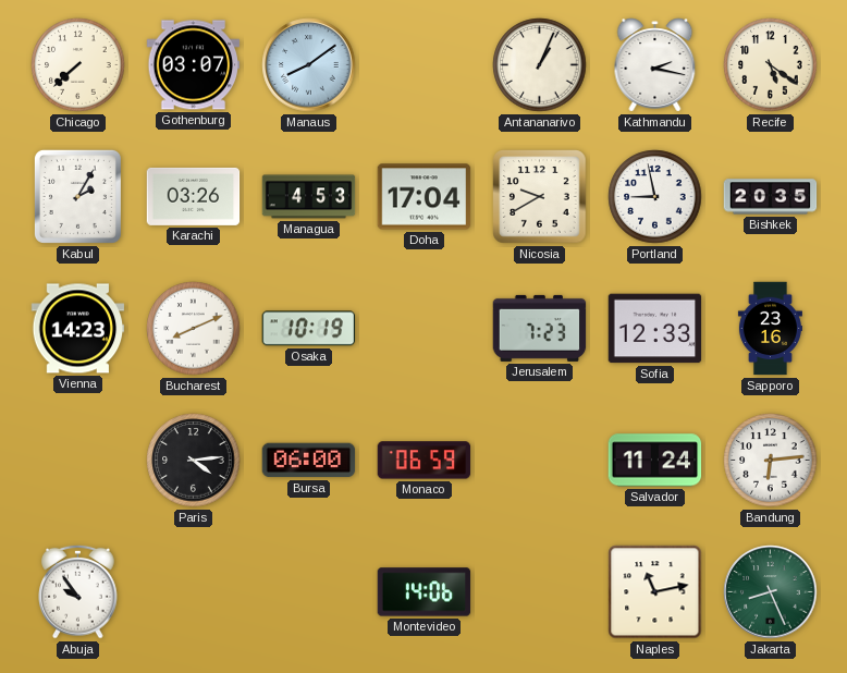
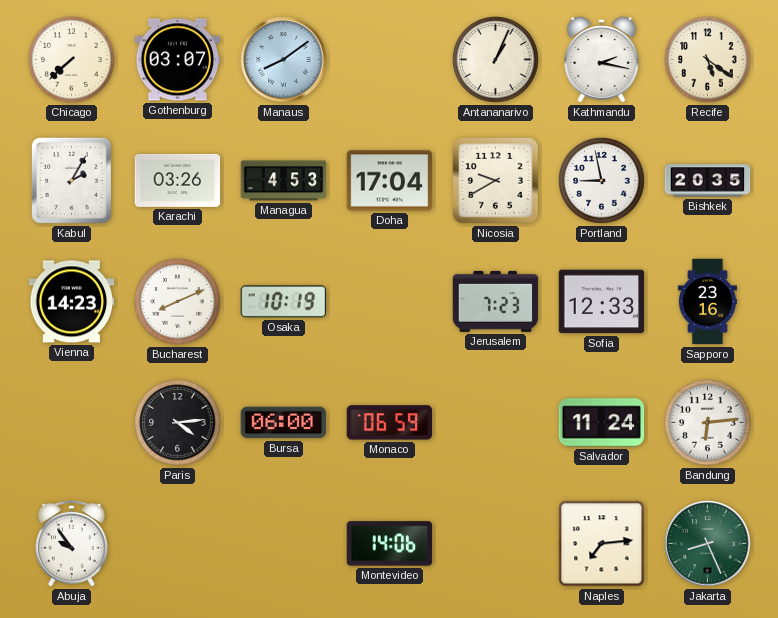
Naples: 11:13 -> 7:14 (602, 544)
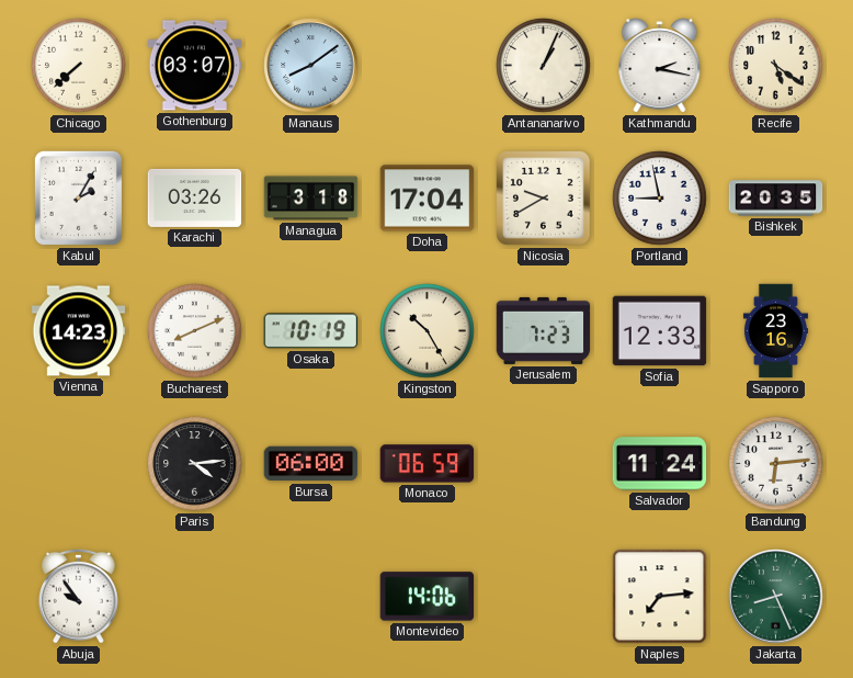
Managua: 4:53 -> 3:18 (311, 199)
Kingston: none -> 10:25 (428, 331)
